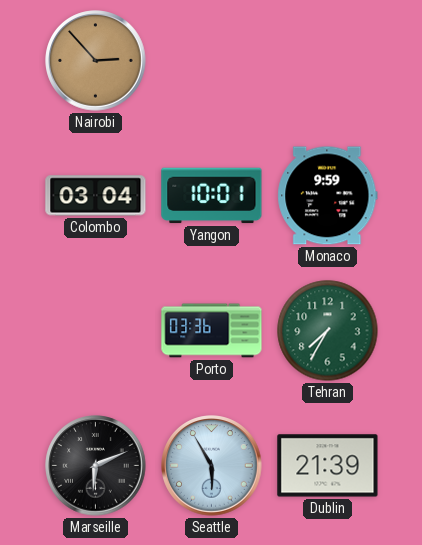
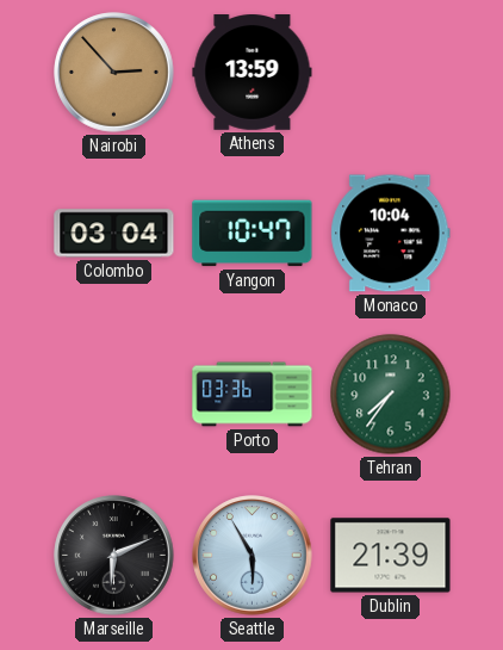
Athens: none -> 13:59 (253, 73)
Yangon: 10:01 -> 10:47 (253, 234)
Monaco: 9:59 -> 10:04 (391, 234)
Tehran: 7:35 -> 7:36 (391, 395)
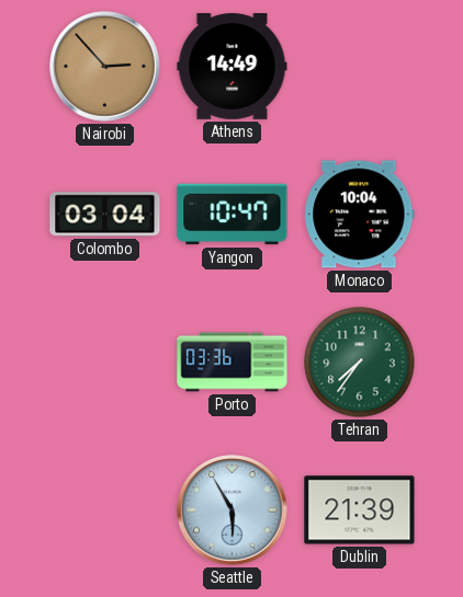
Athens: 13:59 -> 14:49 (233, 67)
Marseille: 6:11 -> none (114, 556)
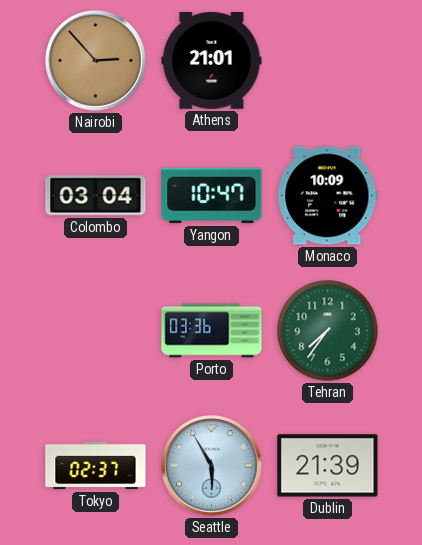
Athens: 14:49 -> 21:01 (212, 61)
Monaco: 10:04 -> 10:09 (328, 196)
Tokyo: none -> 02:37 (96, 466)
